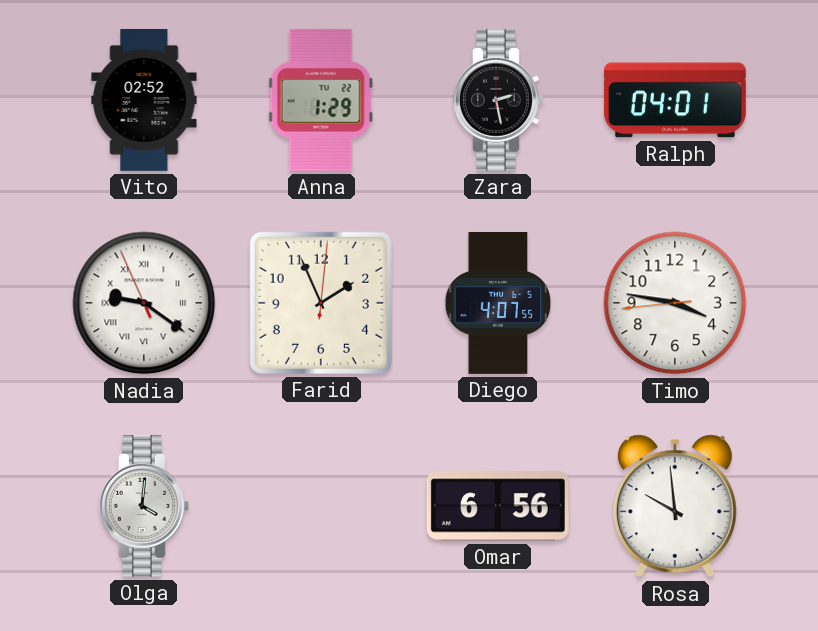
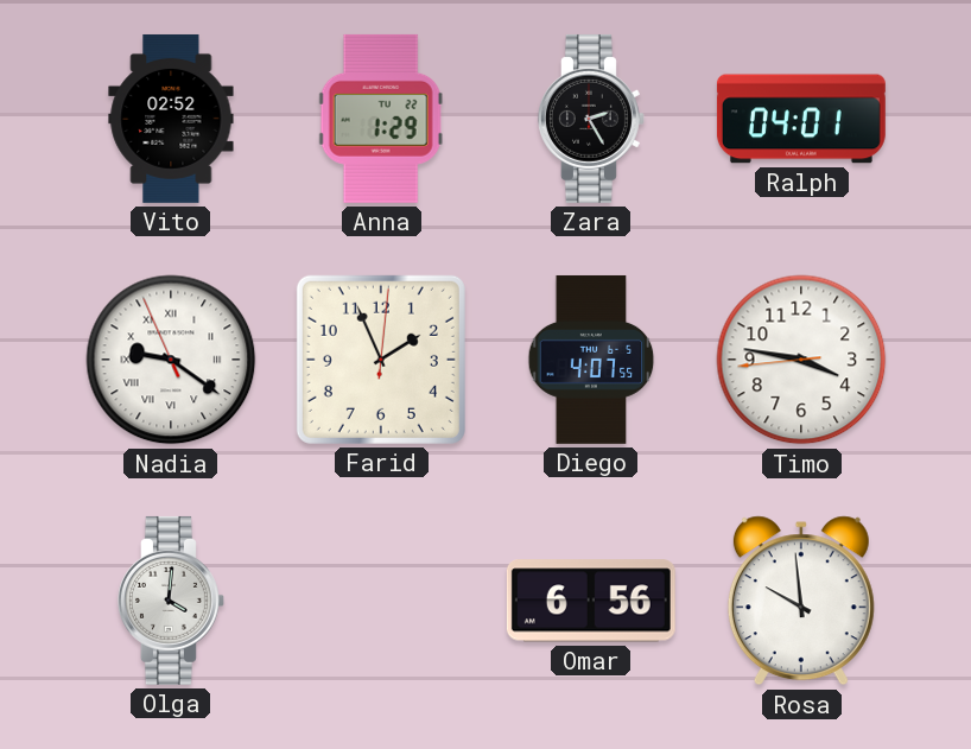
Zara: 2:28 -> 2:25 (591, 119)
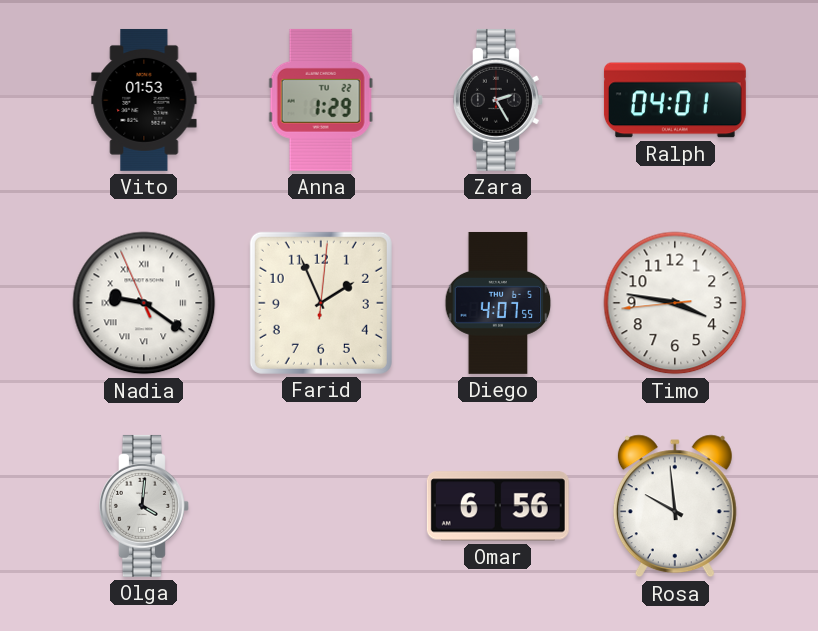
Vito: 02:52 -> 01:53 (144, 100)
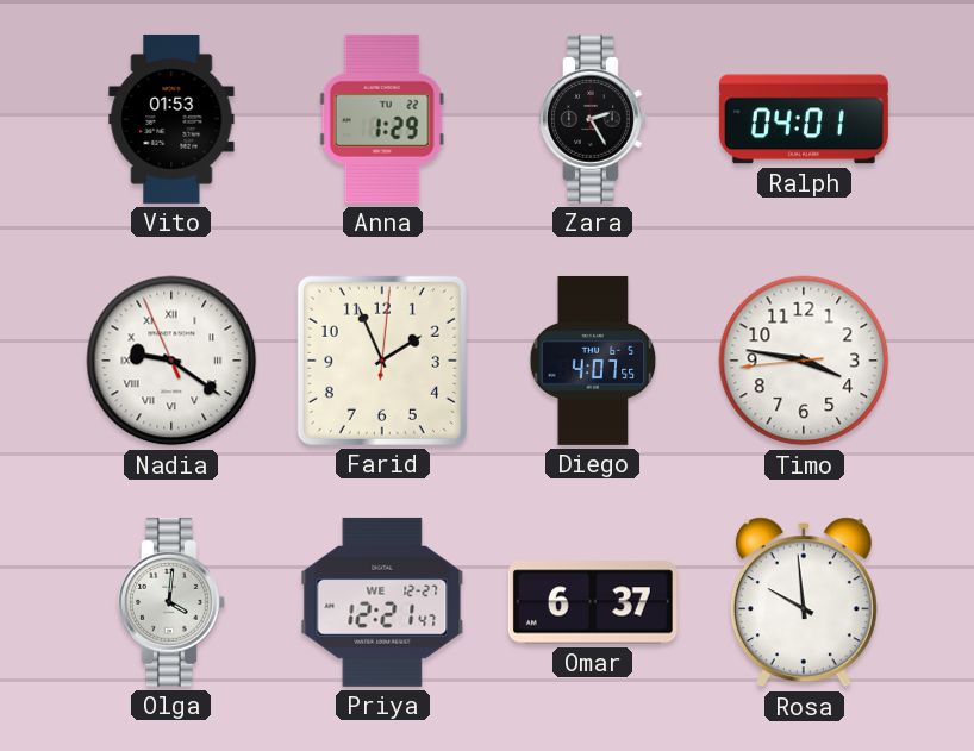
Priya: none -> 12:21 (382, 602)
Omar: 6:56 -> 6:37 (593, 602)
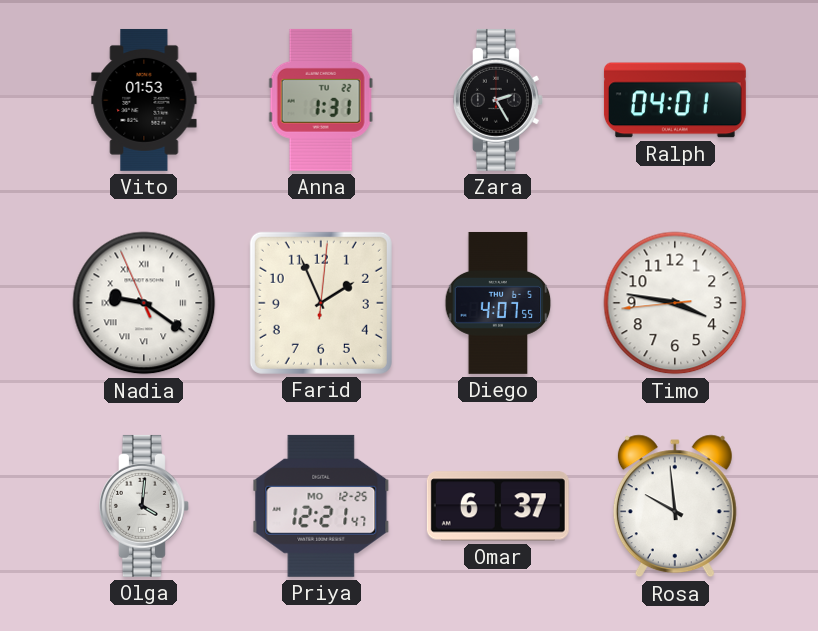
Anna: 1:29 -> 1:31 (321, 100)
Priya date: WE 12-27 -> MO 12-25 (321, 506)
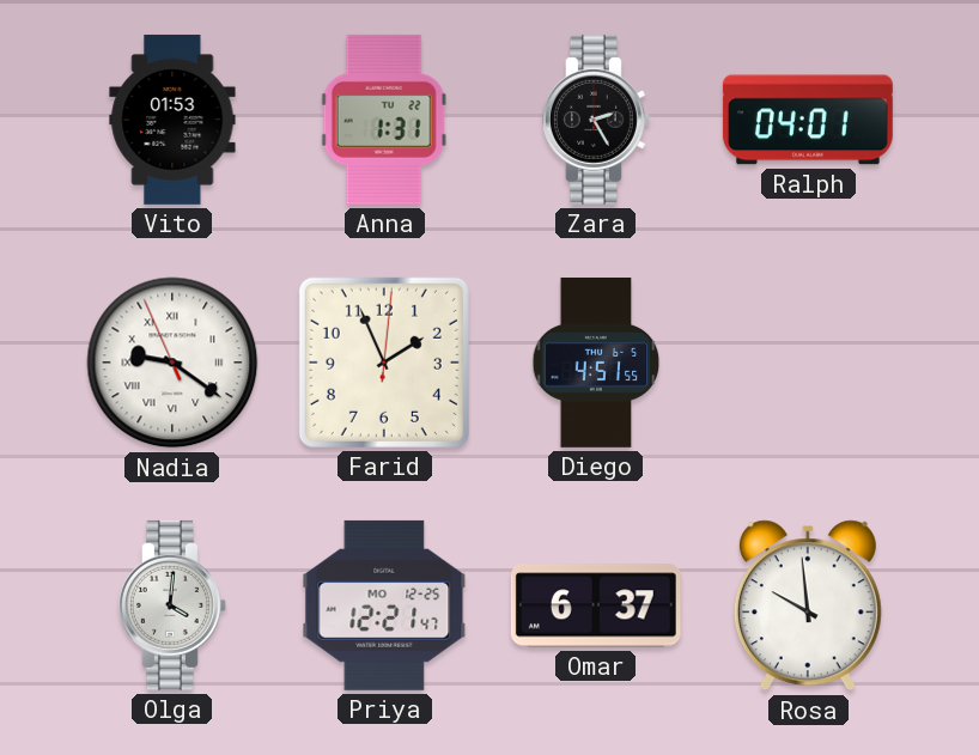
Diego: 4:07 -> 4:51 (596, 363)
Timo: 3:46 -> none (675, 303)
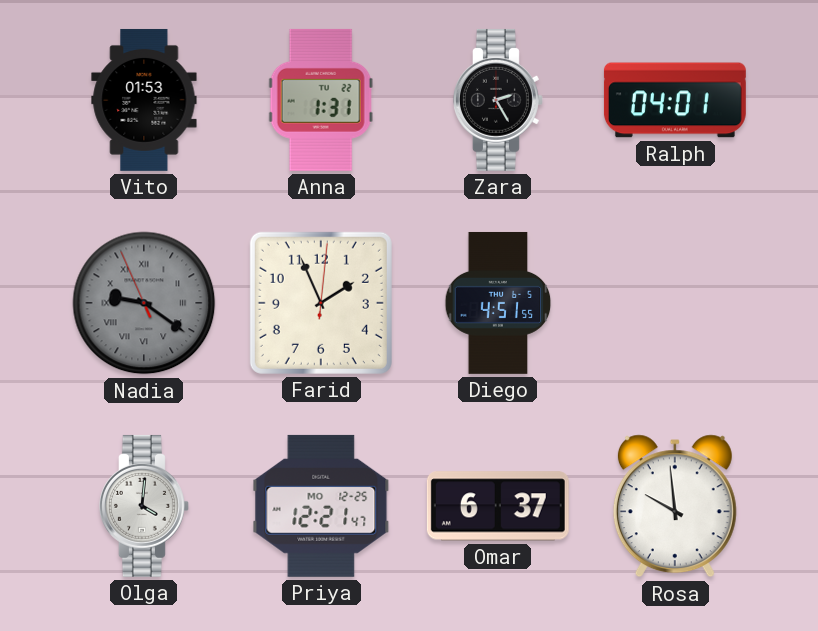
Nadia dial: white -> grey (144, 303)
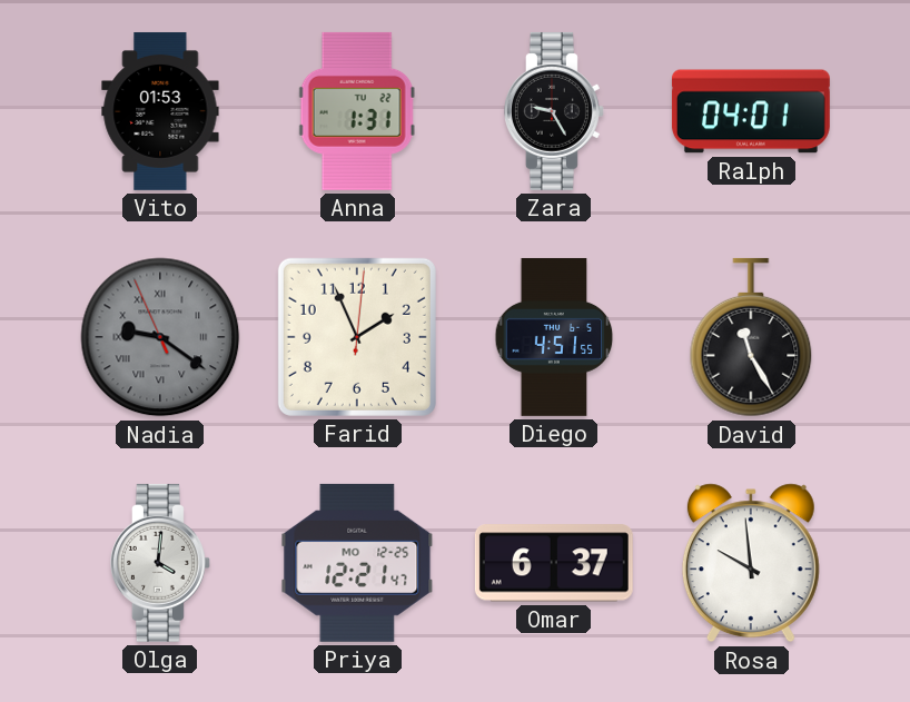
Zara: 2:25 -> 9:25 (554, 111)
David: none -> 11:25 (751, 337)
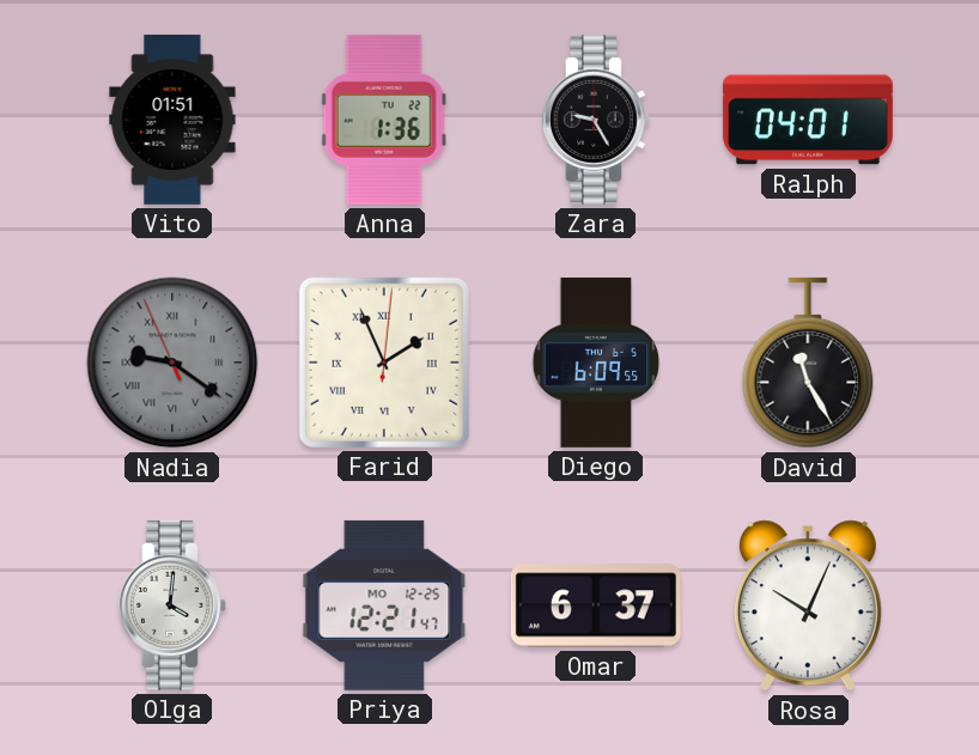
Vito: 01:53 -> 01:51 (172, 120)
Anna: 1:31 -> 1:36 (384, 120)
Farid numerals: Arabic -> Roman (384, 363)
Diego: 4:51 -> 6:09 (596, 363)
Rosa: 9:59 -> 10:04 (808, 605)
